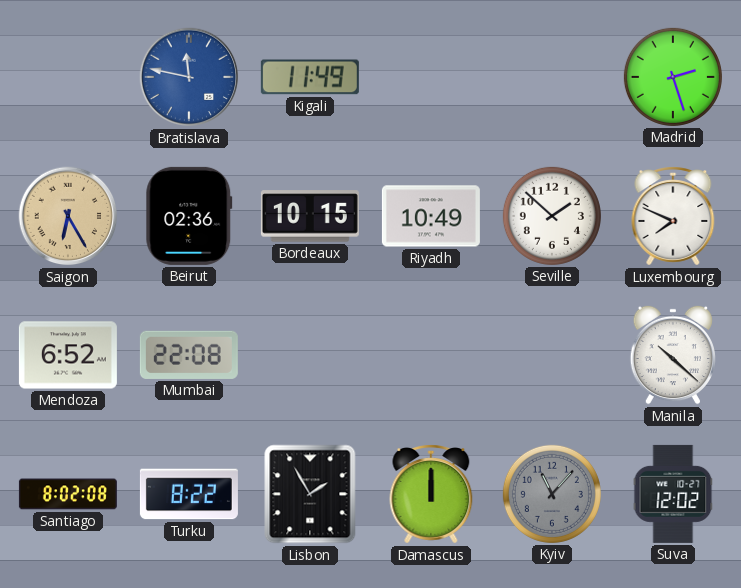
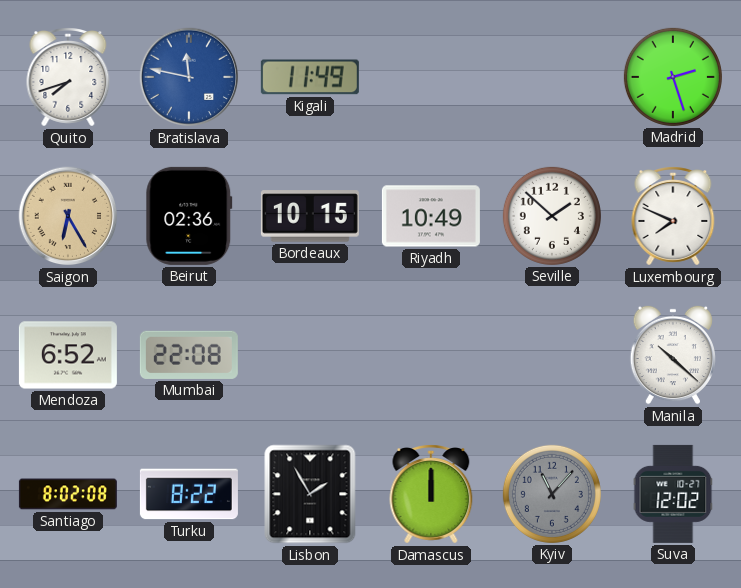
Quito: none -> 7:42 (68, 77)
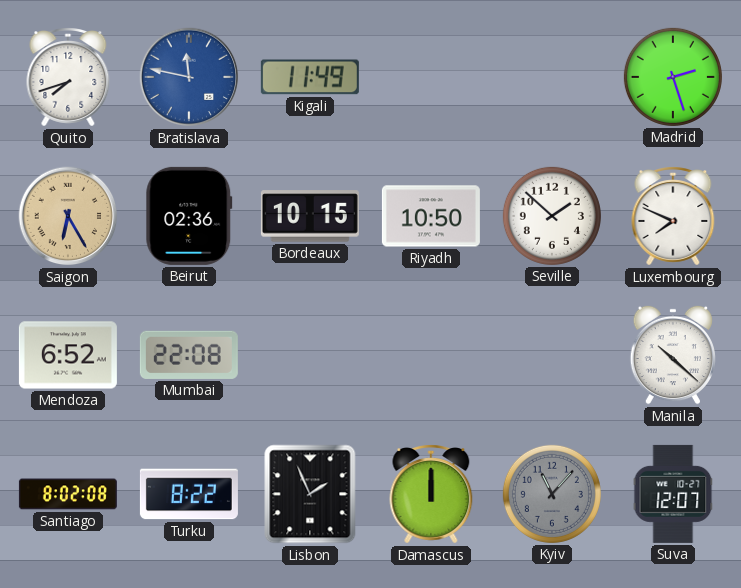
Riyadh: 10:49 -> 10:50 (431, 216)
Lisbon: 1:55 -> 1:56 (310, 494)
Suva: 12:02 -> 12:07 (673, 494)
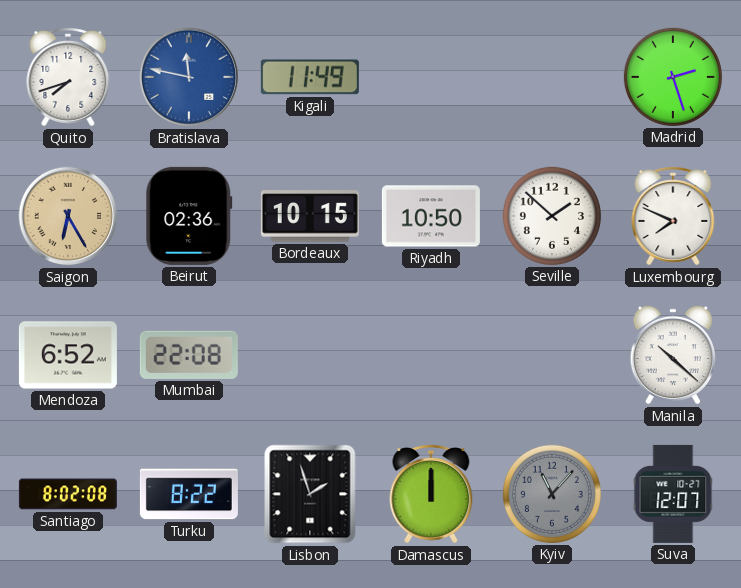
Lisbon: 1:56 -> 1:57 (310, 494)
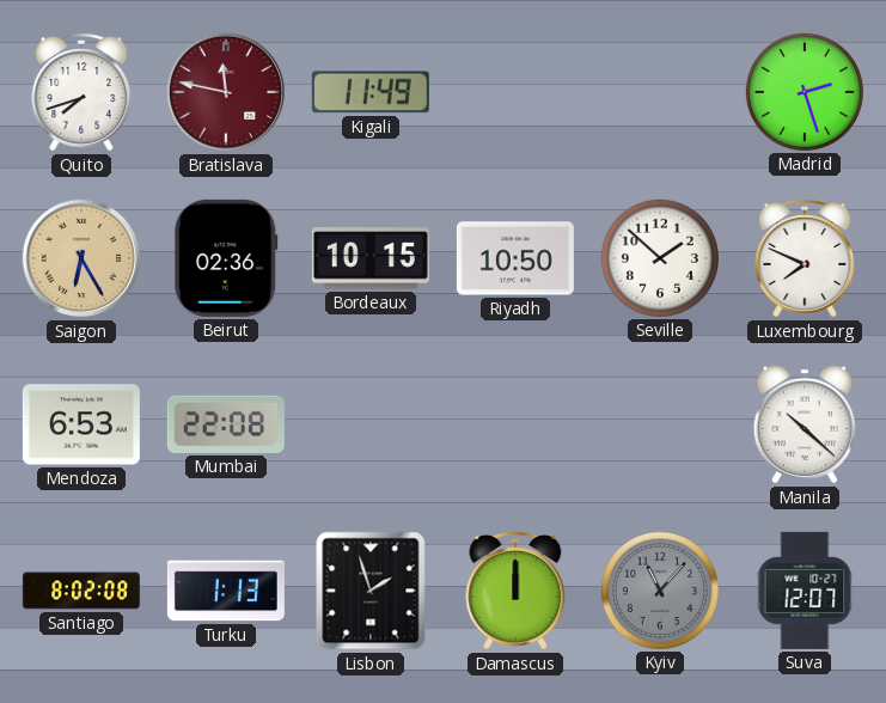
Bratislava dial: blue -> burgundy (226, 92)
Mendoza: 6:52 -> 6:53 (81, 424)
Turku: 8:22 -> 1:13 (226, 591)
